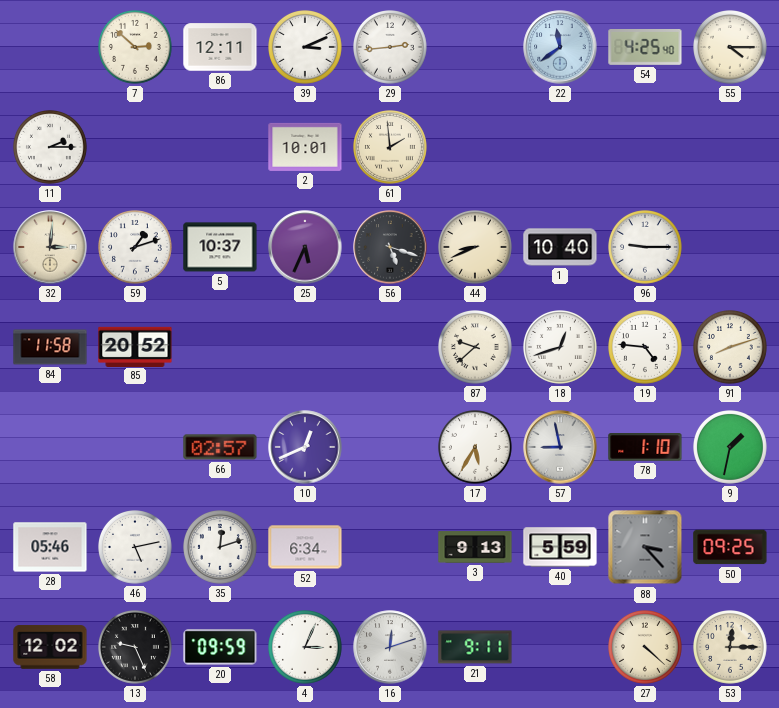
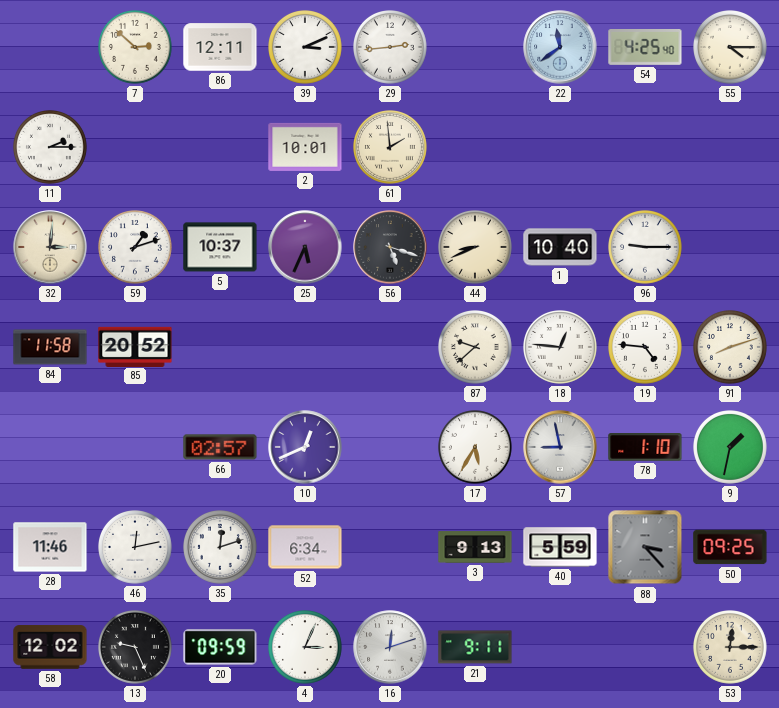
18: 12:42 -> 12:46 (561, 348)
28: 05:46 -> 11:46 (50, 547)
46: 5:13 -> 12:13 (136, 548)
27: 4:22 -> none (646, 648)
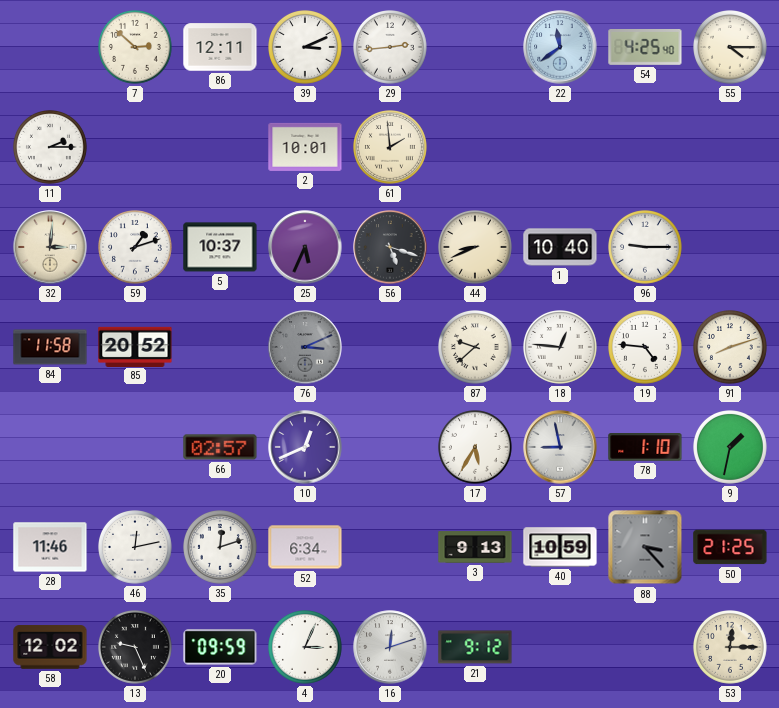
76: none -> 3:11 (305, 347)
40: 5:59 -> 10:59 (560, 547)
50: 09:25 -> 21:25 (730, 547)
21: 9:11 -> 9:12 (475, 647)
